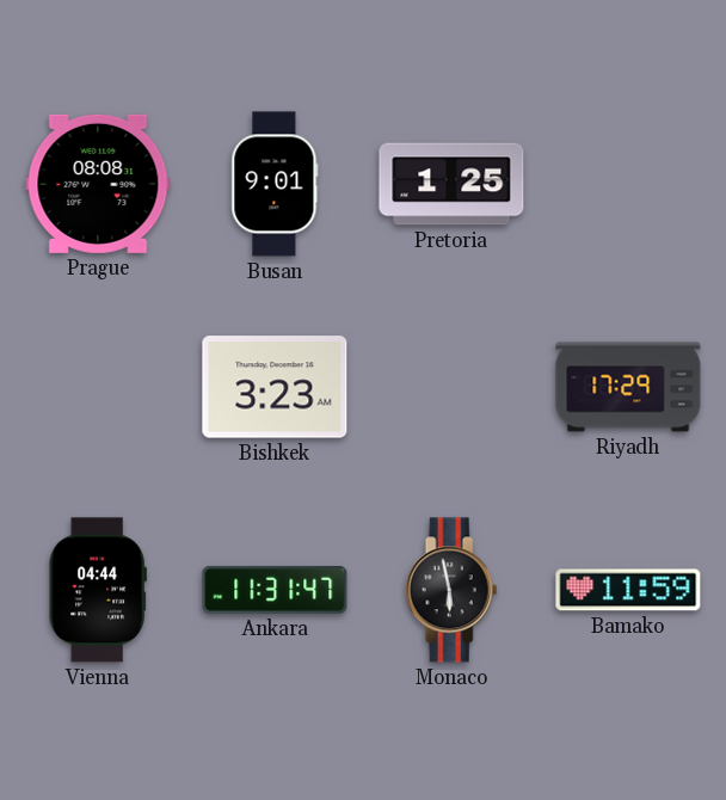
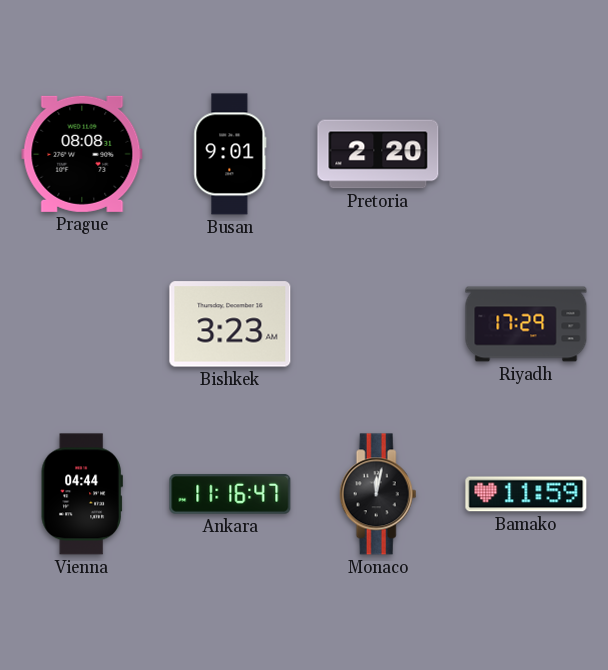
Pretoria: 1:25 -> 2:20 (378, 154)
Ankara: 11:31 -> 11:16 (230, 494)
Monaco: 5:58 -> 12:02 (378, 494)
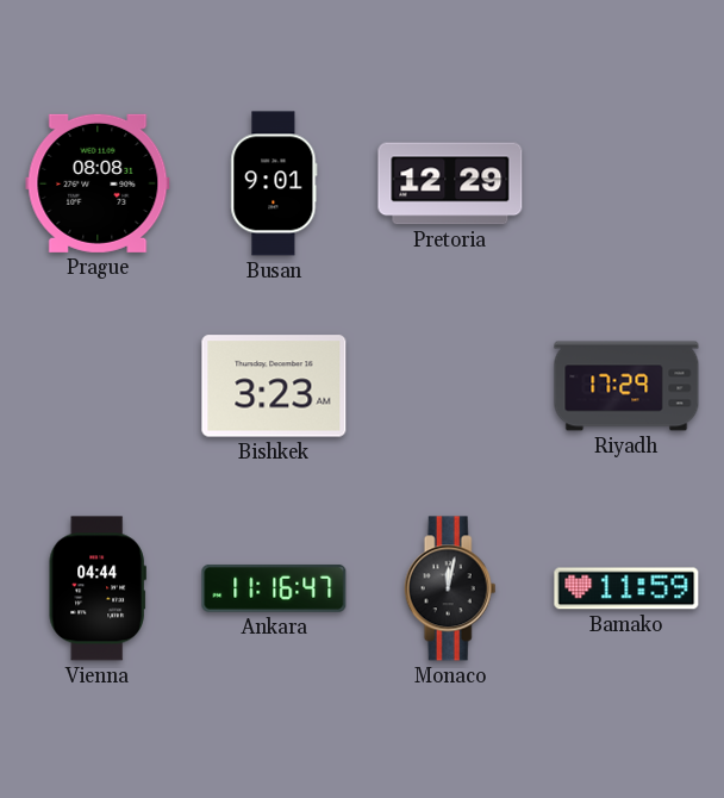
Pretoria: 2:20 -> 12:29 (450, 183)
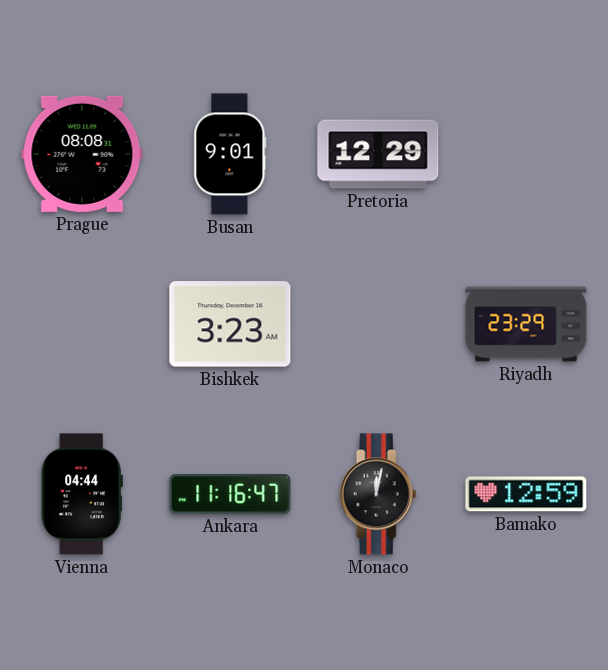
Riyadh: 17:29 -> 23:29 (526, 324)
Bamako: 11:59 -> 12:59 (526, 494)
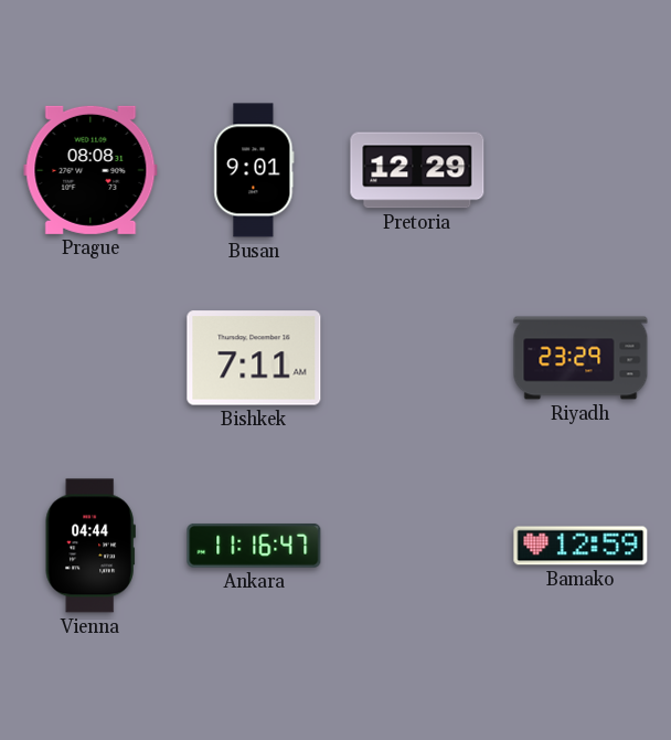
Bishkek: 3:23 -> 7:11 (254, 358)
Monaco: 12:02 -> none (378, 494)
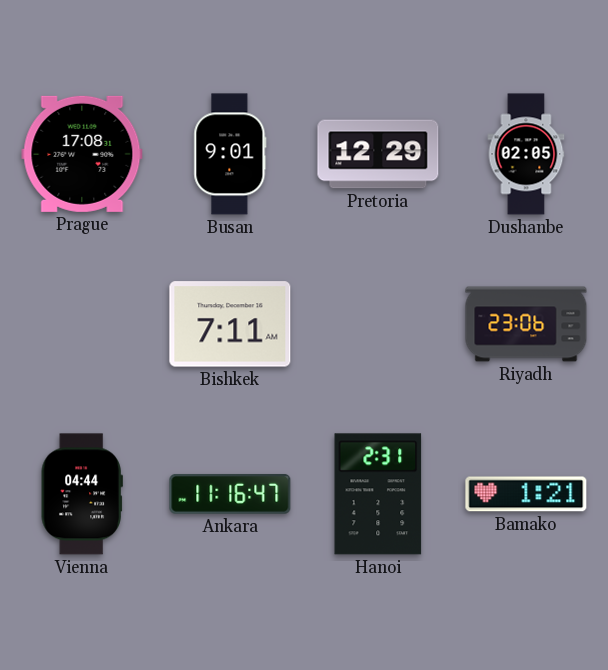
Prague: 08:08 -> 17:08 (82, 154)
Dushanbe: none -> 02:05 (526, 154)
Riyadh: 23:29 -> 23:06 (526, 324)
Hanoi: none -> 2:31 (378, 494)
Bamako: 12:59 -> 1:21 (526, 494)
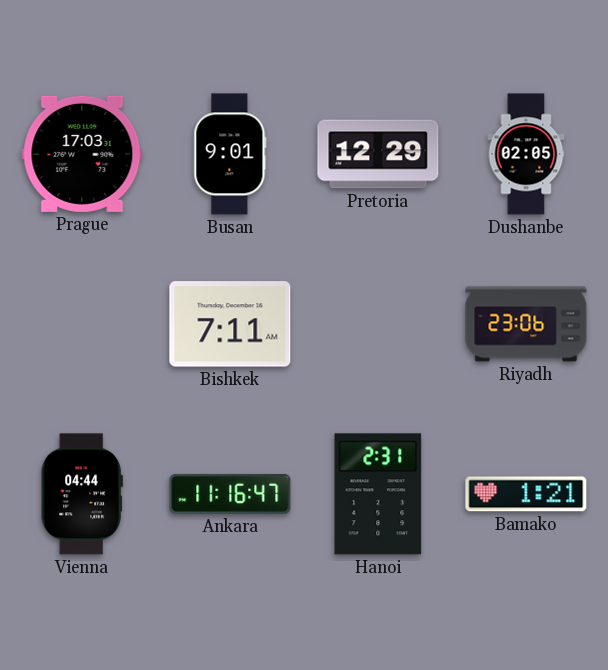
Prague: 17:08 -> 17:03 (82, 154)
